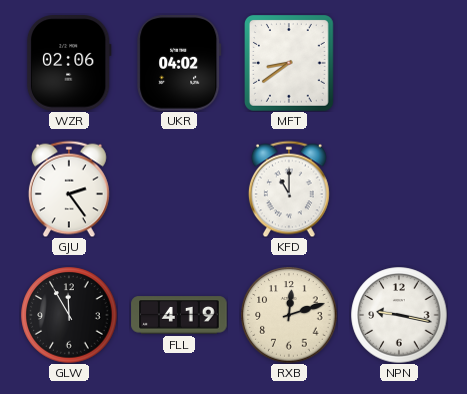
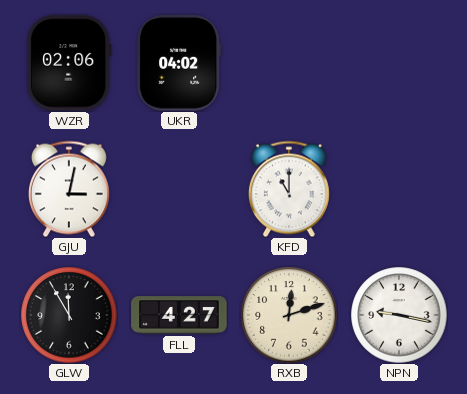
MFT: 8:39 -> none (290, 64)
GJU: 2:24 -> 3:02 (69, 189)
FLL: 4:19 -> 4:27 (179, 315)
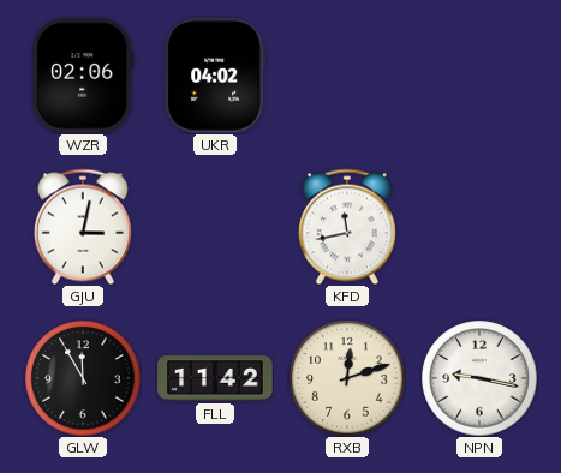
KFD: 11:00 -> 11:43 (347, 227)
FLL: 4:27 -> 11:42 (215, 378)
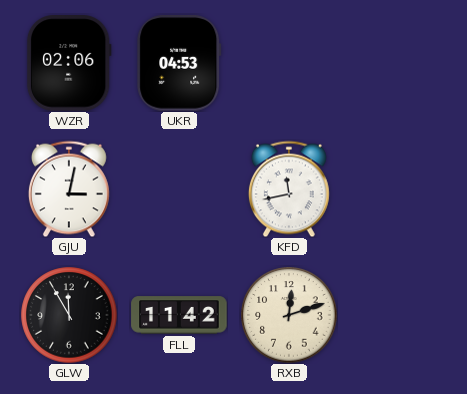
UKR: 04:02 -> 04:53 (179, 63)
NPN: 9:17 -> none (479, 378)
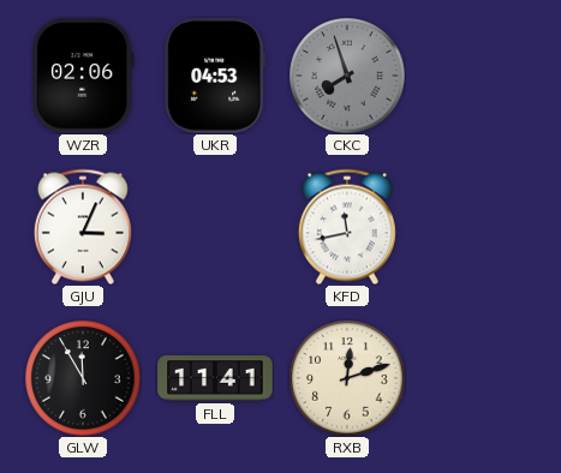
CKC: none -> 7:57 (347, 76)
GJU: 3:02 -> 3:04 (83, 227)
FLL: 11:42 -> 11:41 (215, 378)
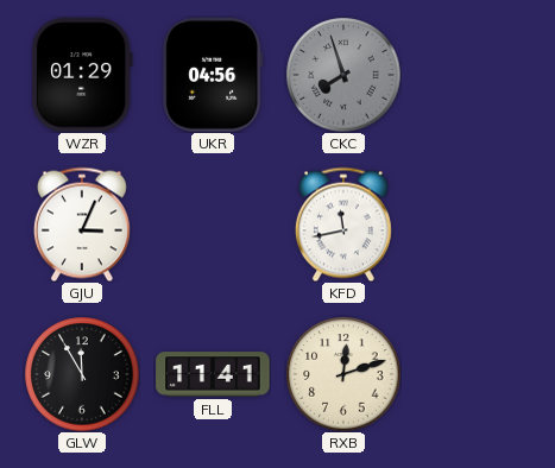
WZR: 02:06 -> 01:29 (82, 75)
UKR: 04:53 -> 04:56 (213, 75)
